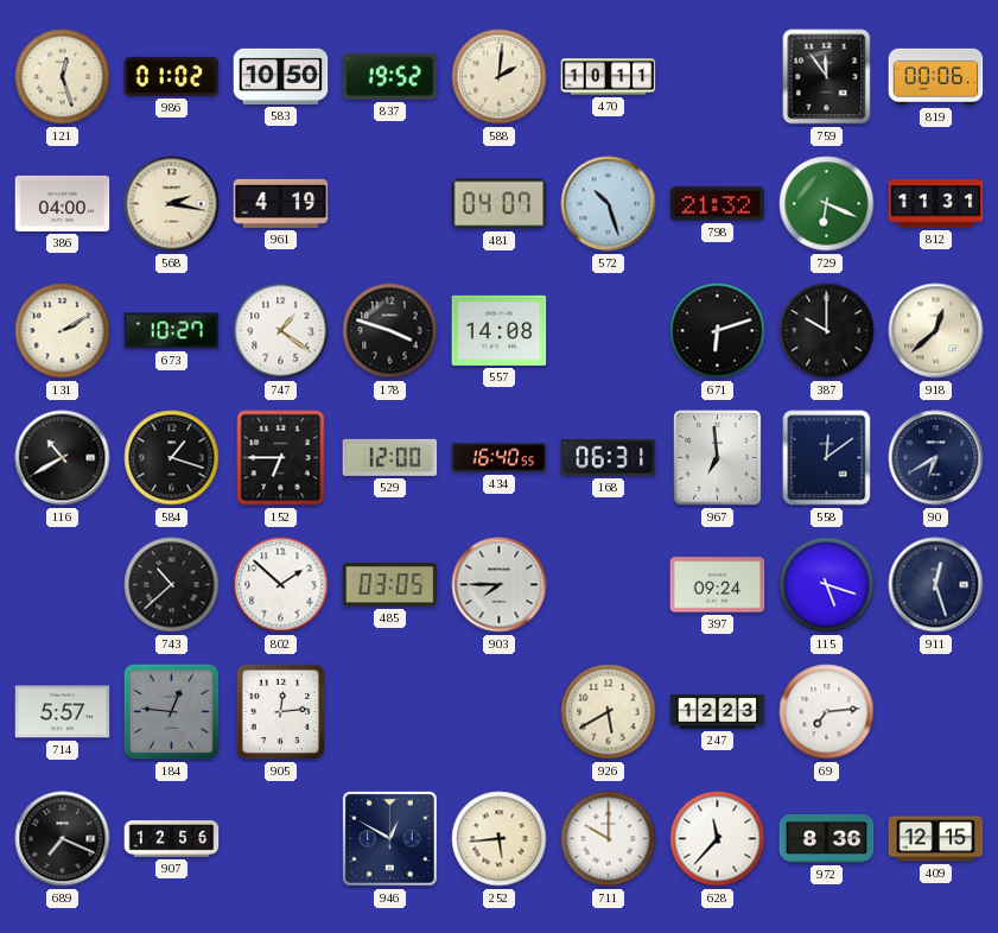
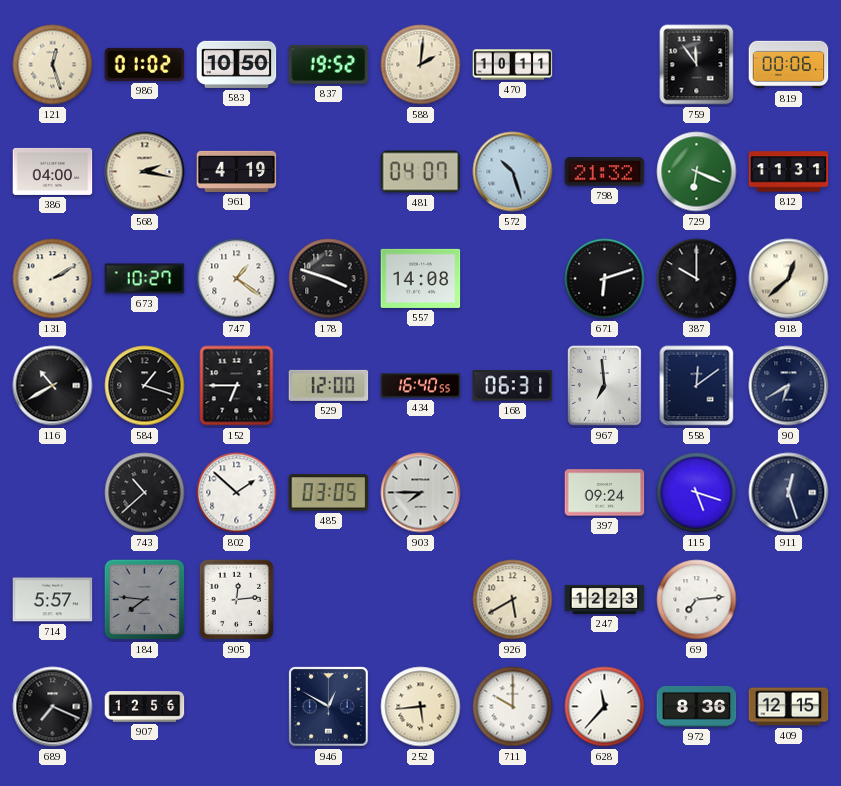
184: 12:46 -> 7:46 (145, 600)
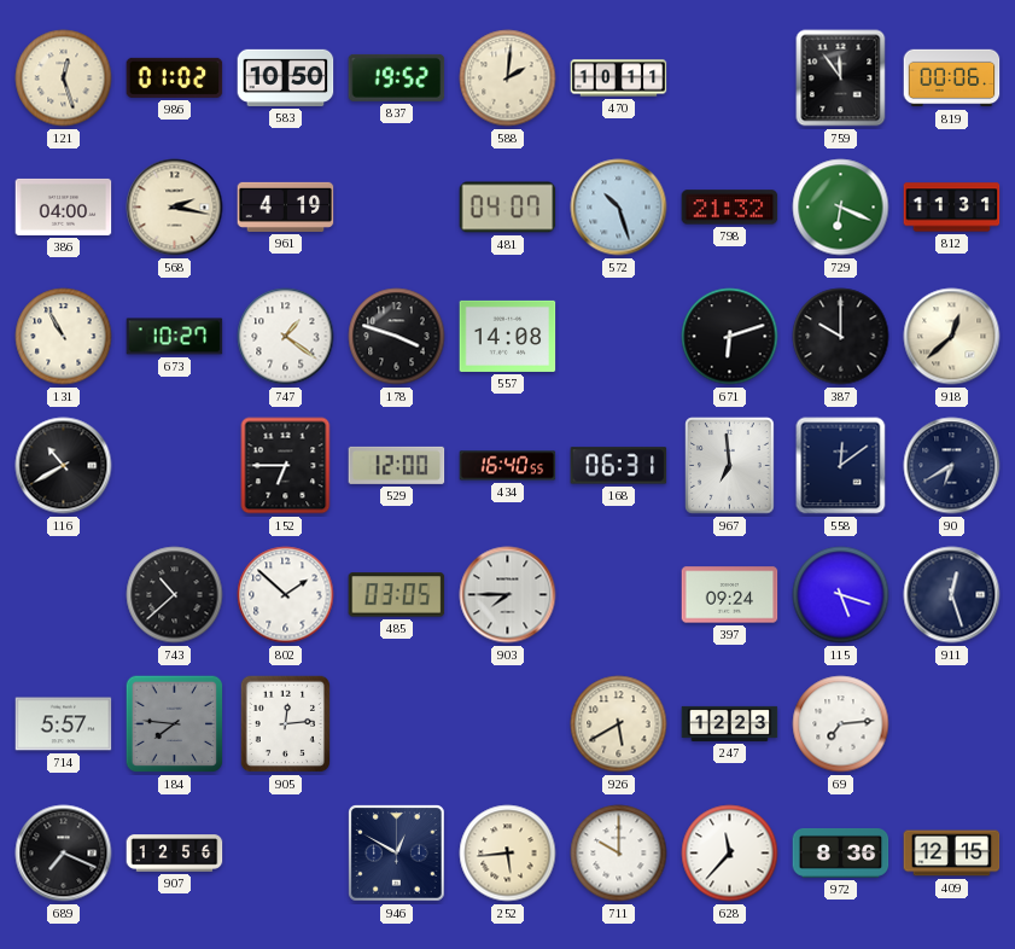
131: 2:10 -> 10:55 (64, 337)
584: 1:18 -> none (145, 386)
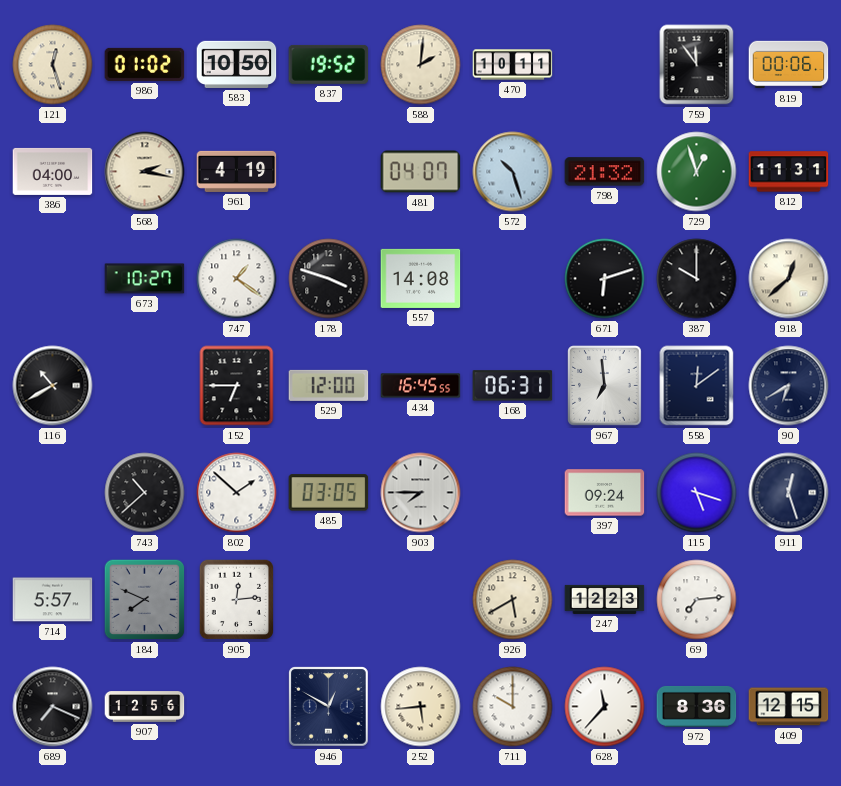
729: 6:19 -> 12:57 (697, 172)
131: 10:55 -> none (64, 337)
434: 16:40 -> 16:45 (421, 386)
184: 7:46 -> 7:49 (145, 600)
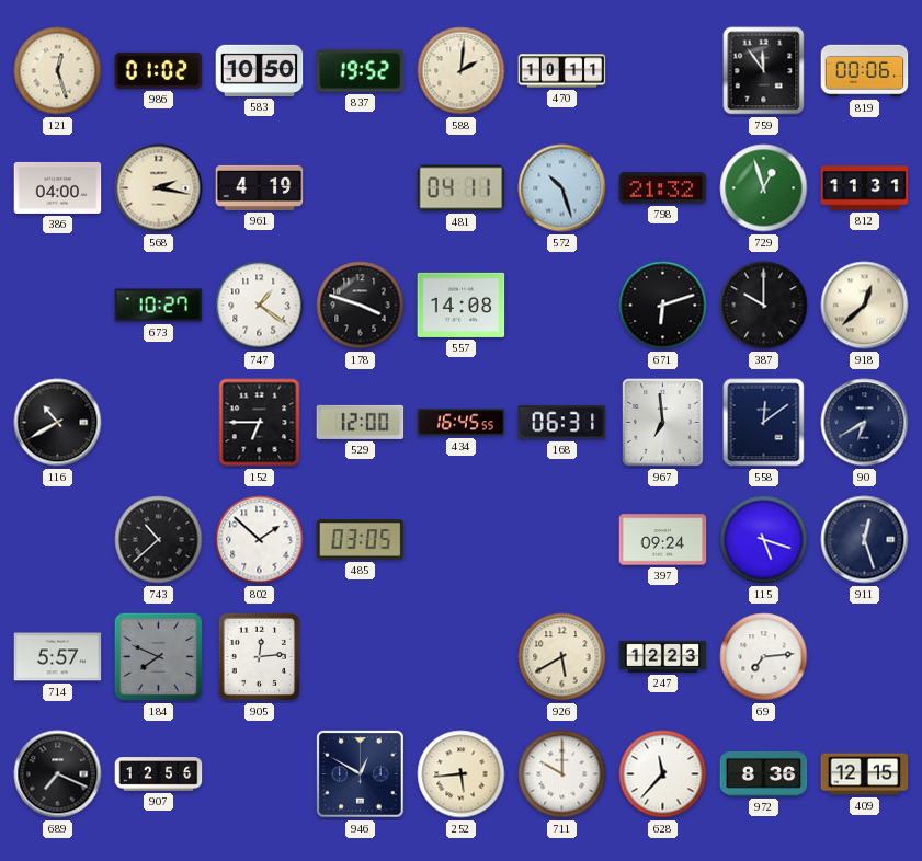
481: 04:07 -> 04:11 (462, 188)
903: 7:45 -> none (421, 493)
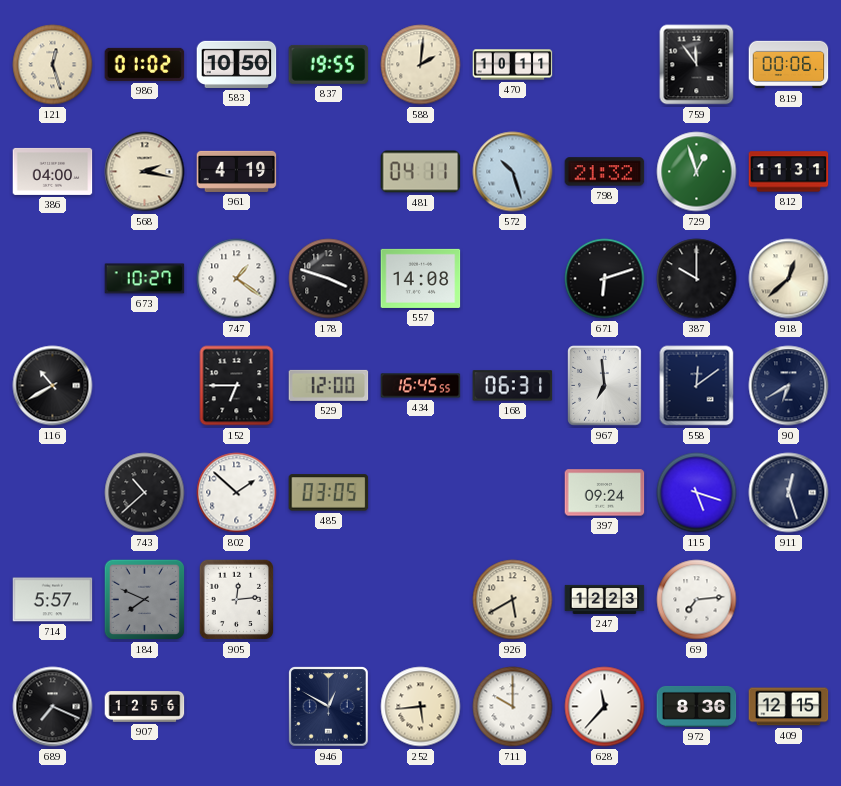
837: 19:52 -> 19:55 (329, 64)
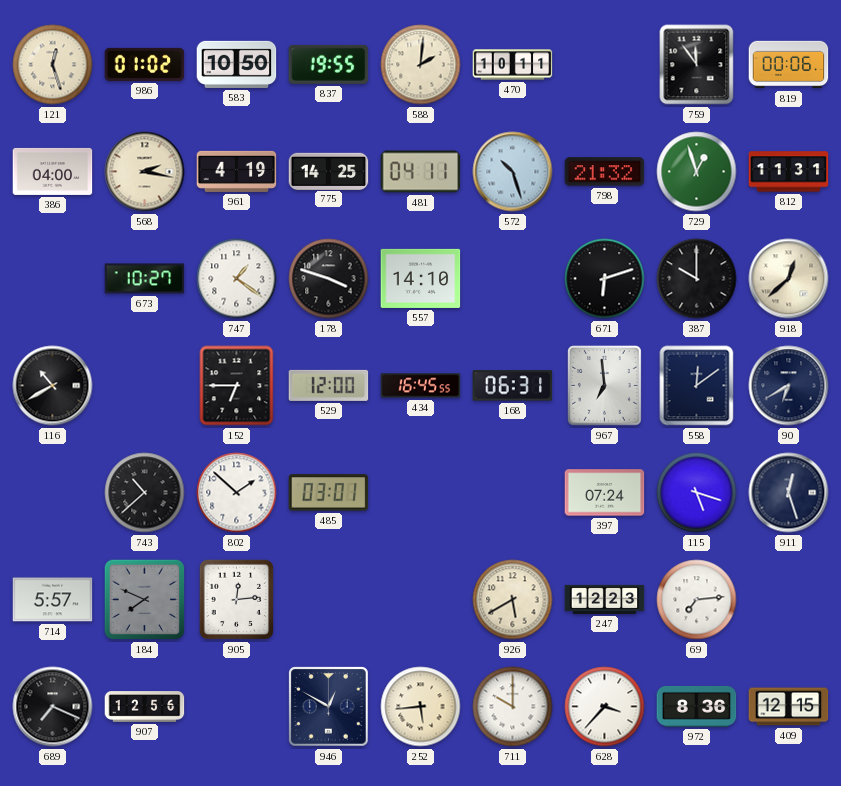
775: none -> 14:25 (329, 171)
557: 14:08 -> 14:10 (421, 278)
485: 03:05 -> 03:01 (329, 493)
397: 09:24 -> 07:24 (605, 493)
628: 11:37 -> 3:37 (605, 707)
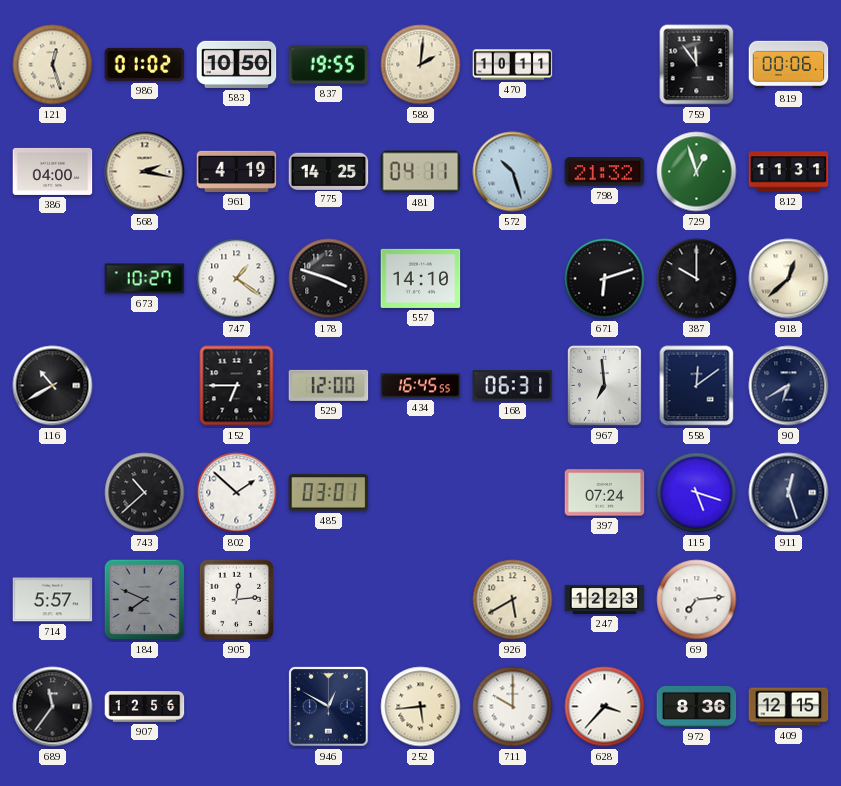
689: 7:19 -> 11:36 (53, 707)
